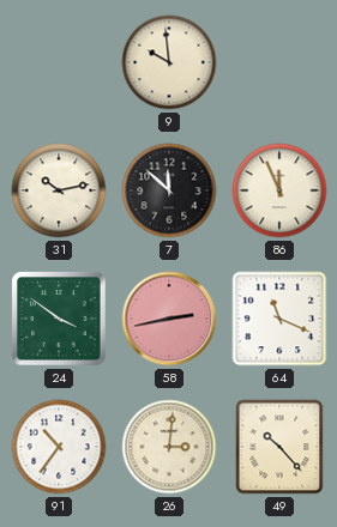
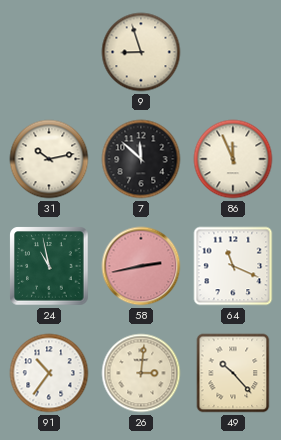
9: 9:59 -> 8:57 (141, 52)
24: 3:51 -> 10:58 (49, 266)
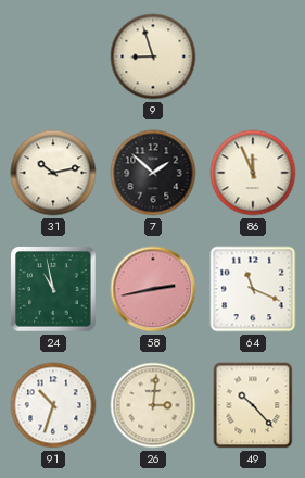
7: 11:52 -> 1:52 (153, 173)
91: 10:36 -> 10:33 (53, 405)
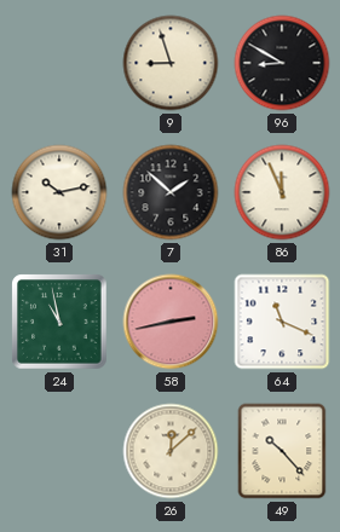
96: none -> 8:50 (282, 63)
91: 10:33 -> none (53, 405)
26: 3:01 -> 12:08 (171, 451)
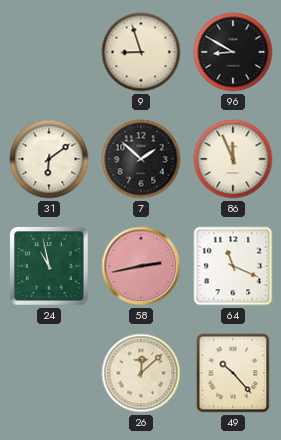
31: 10:13 -> 6:09 (49, 159)
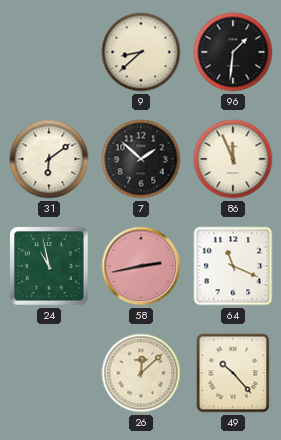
9: 8:57 -> 8:38 (141, 52)
96: 8:50 -> 1:31 (233, 52)
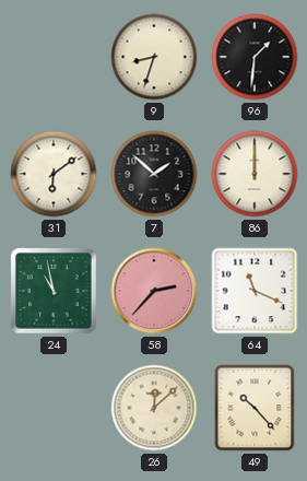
9: 8:38 -> 8:33 (154, 57)
86: 11:56 -> 12:00 (255, 174)
58: 2:43 -> 2:37 (154, 291)
